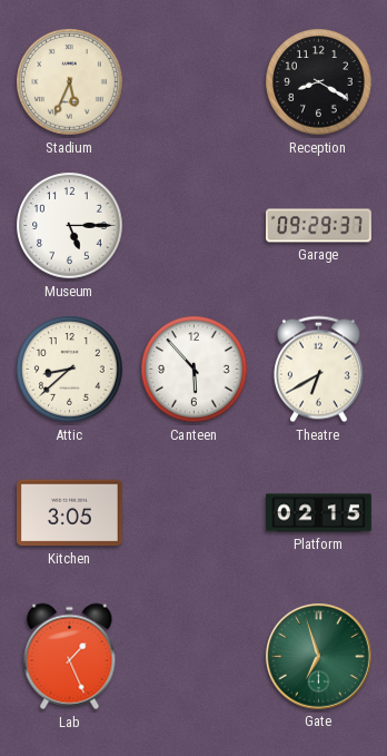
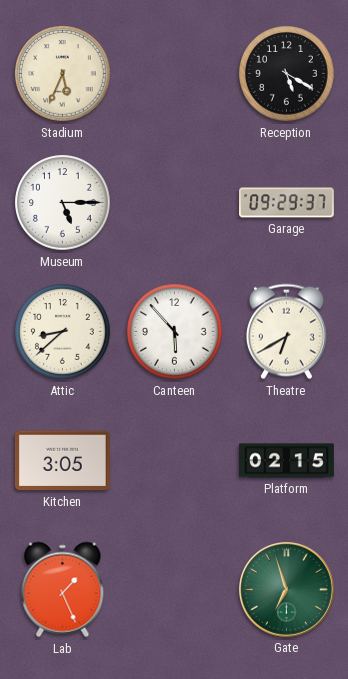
Reception: 8:20 -> 5:20 (287, 74)
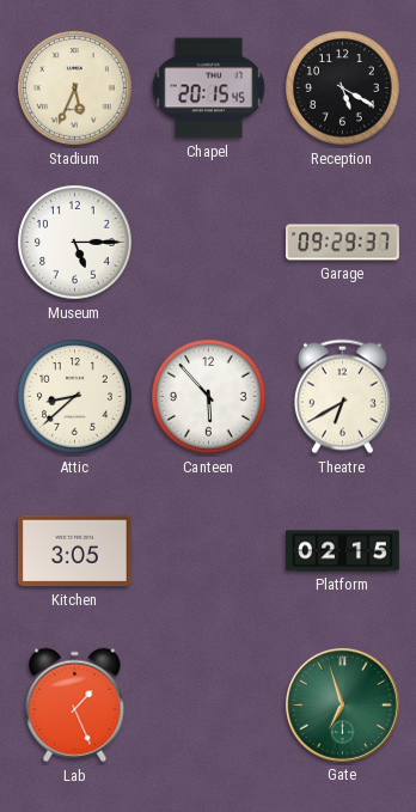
Chapel: none -> 20:15 (208, 88)
